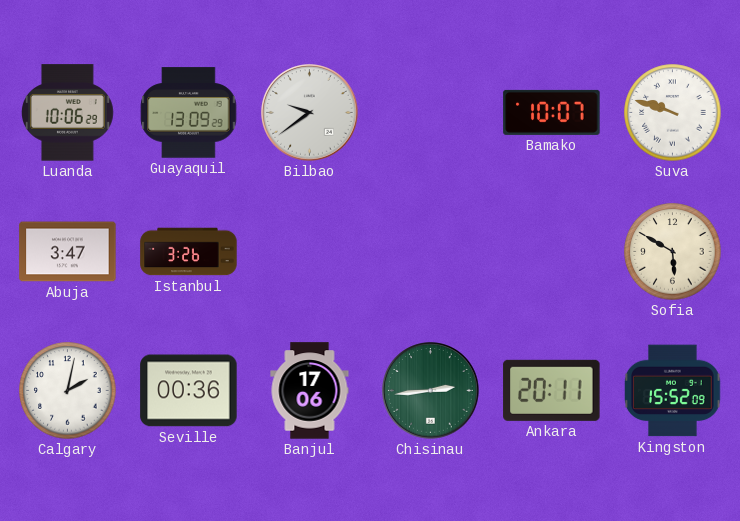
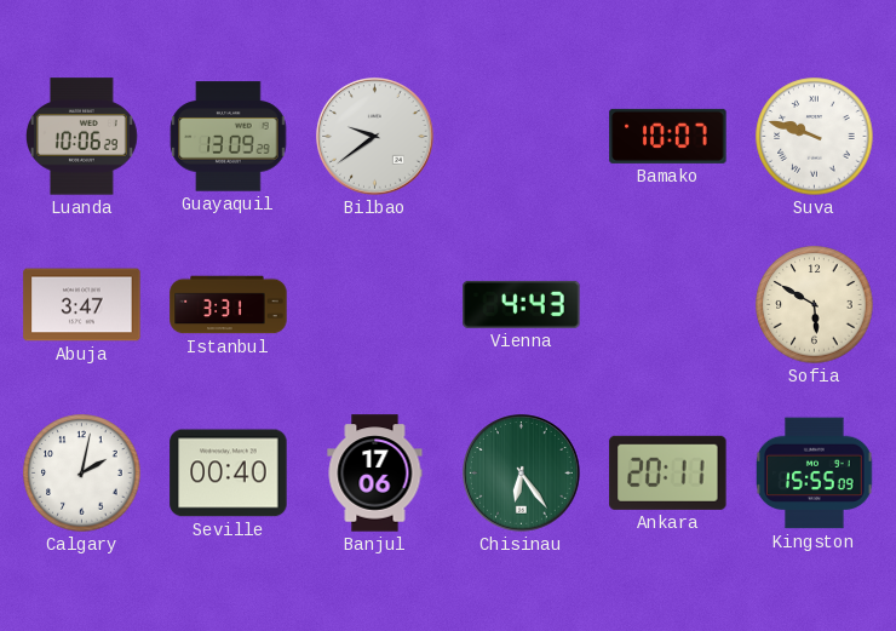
Istanbul: 3:26 -> 3:31 (229, 305)
Vienna: none -> 4:43 (522, 304)
Seville: 00:36 -> 00:40 (229, 474)
Chisinau: 2:44 -> 6:24 (522, 474)
Kingston: 15:52 -> 15:55 (815, 474)
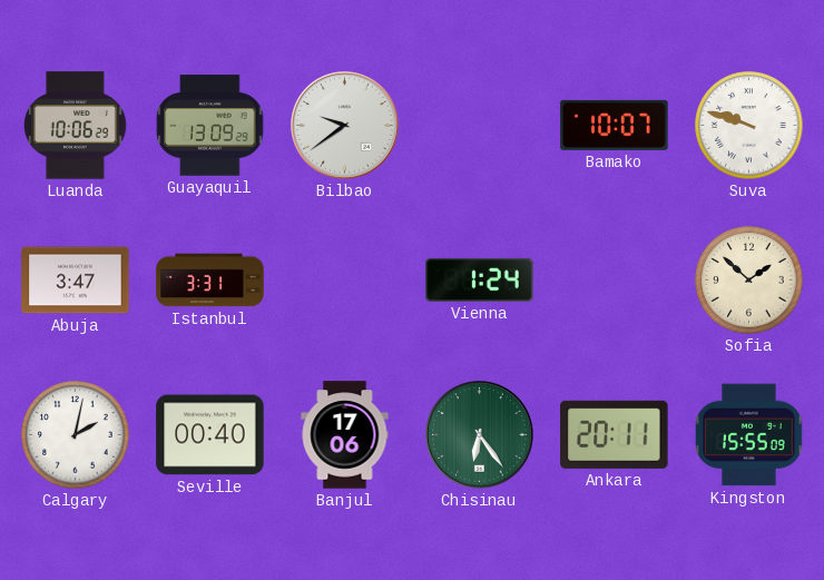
Vienna: 4:43 -> 1:24 (480, 279)
Sofia: 5:50 -> 1:52 (749, 281)
